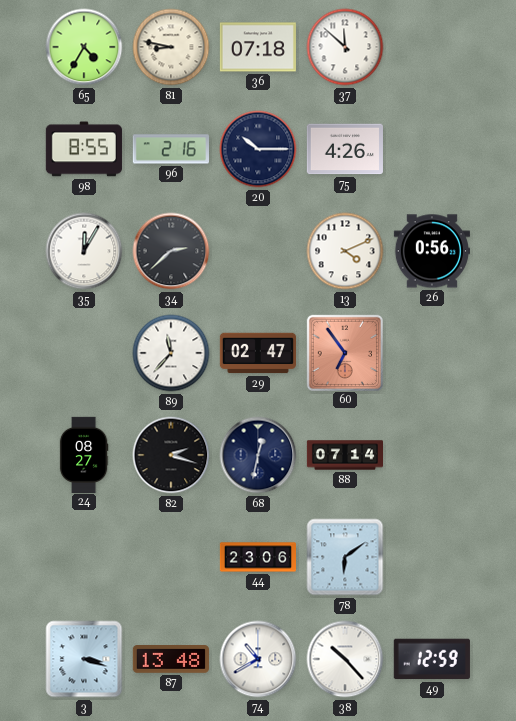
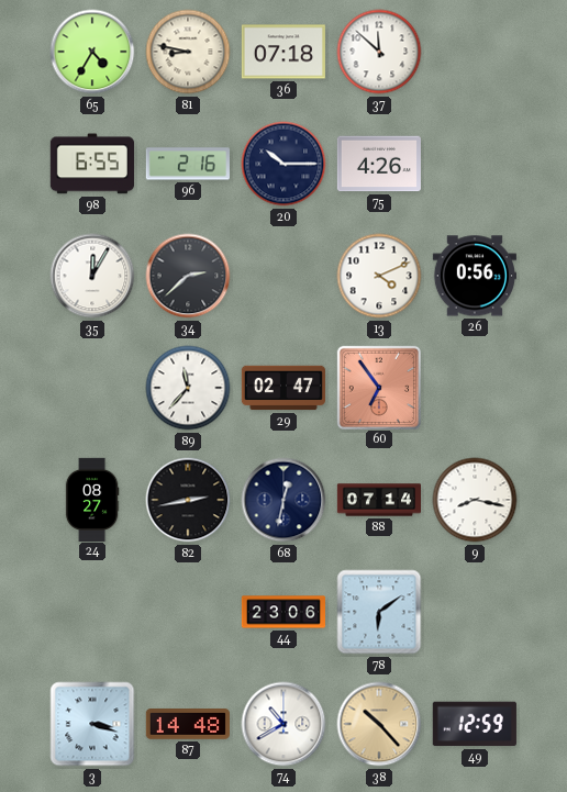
98: 8:55 -> 6:55 (92, 164)
82: 2:18 -> 2:43 (188, 500)
9: none -> 8:17 (475, 500)
87: 13:48 -> 14:48 (188, 725)
38 dial: white -> champagne (379, 724)
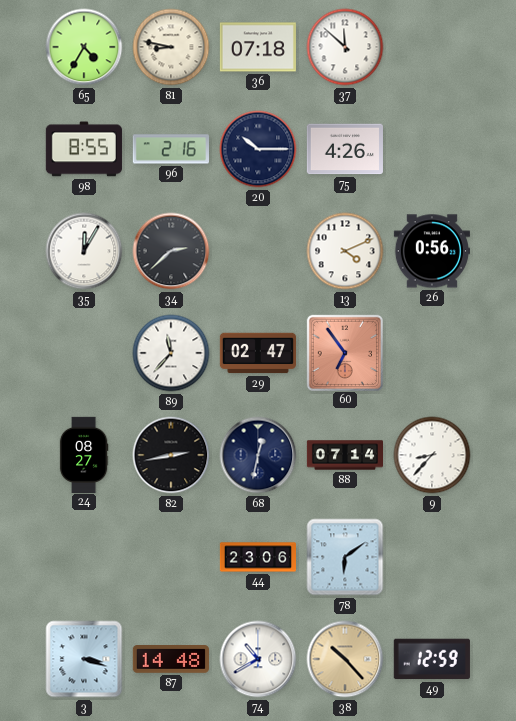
98: 6:55 -> 8:55 (84, 149)
9: 8:17 -> 8:37 (432, 455)
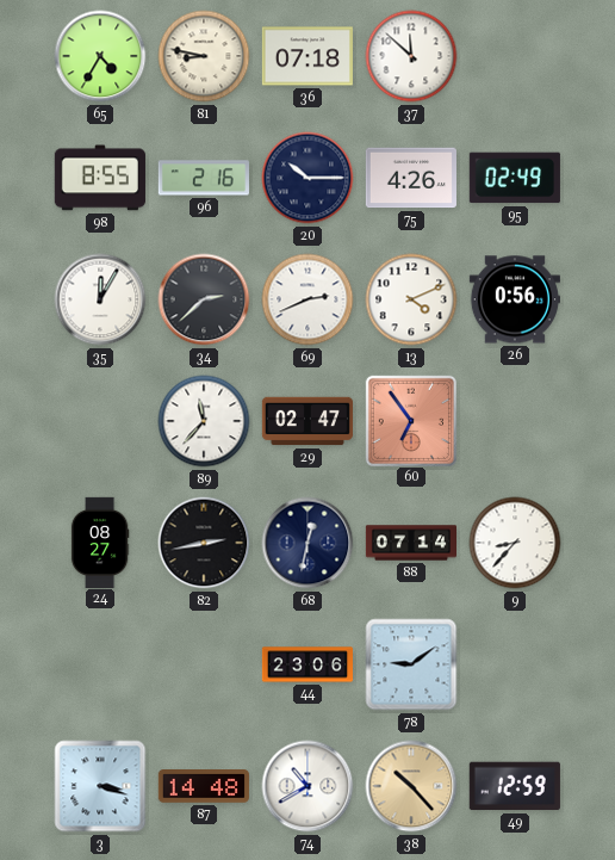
95: none -> 02:49 (515, 178)
69: none -> 2:41 (307, 299)
78: 6:09 -> 9:09 (411, 664)
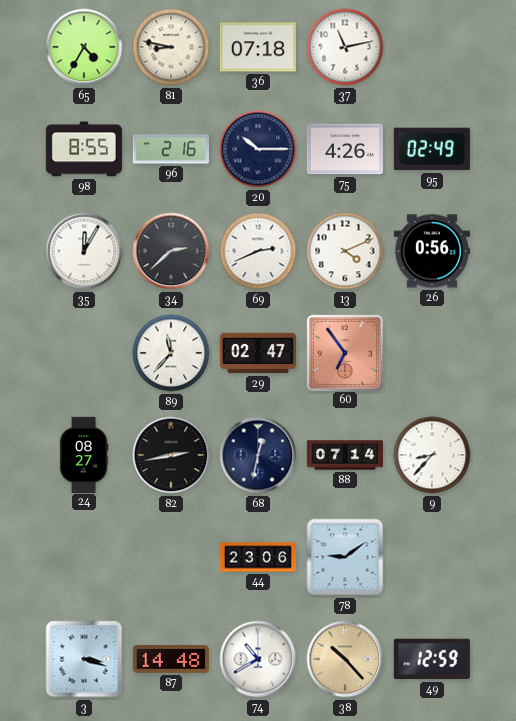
37: 11:52 -> 11:13 (345, 47)
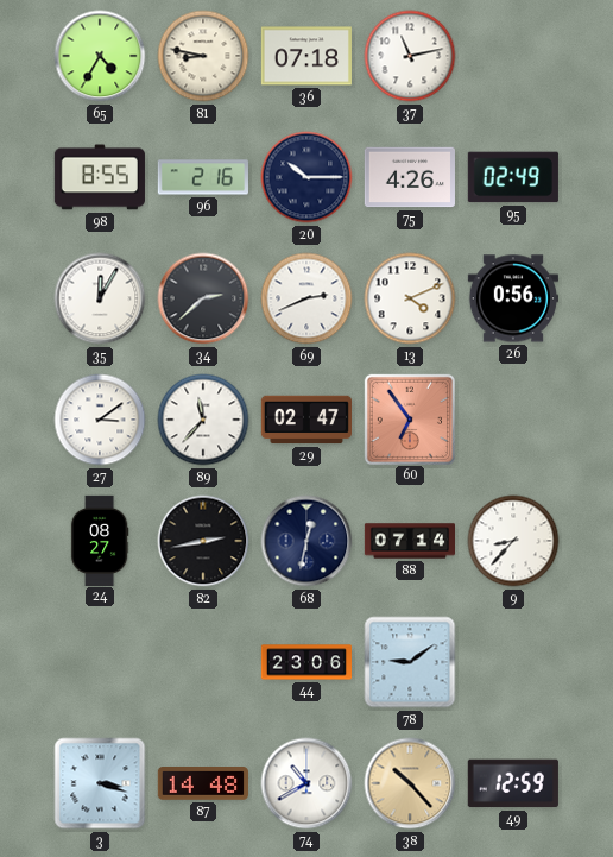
27: none -> 3:09 (100, 420)
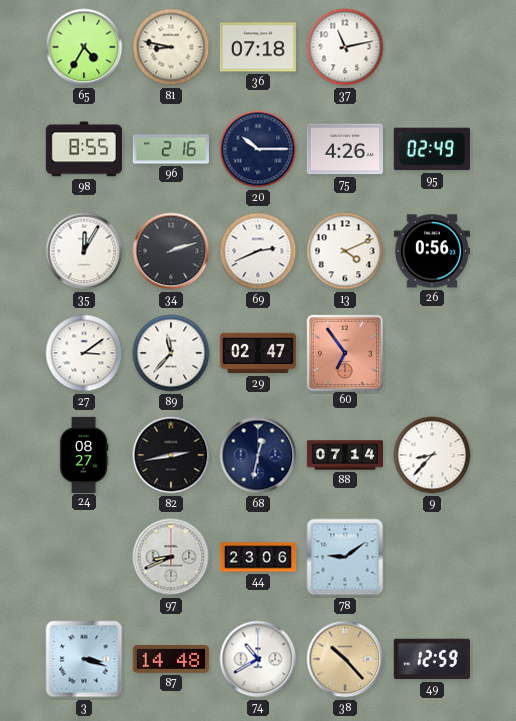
34: 2:38 -> 2:12 (171, 251)
97: none -> 8:41 (171, 557)
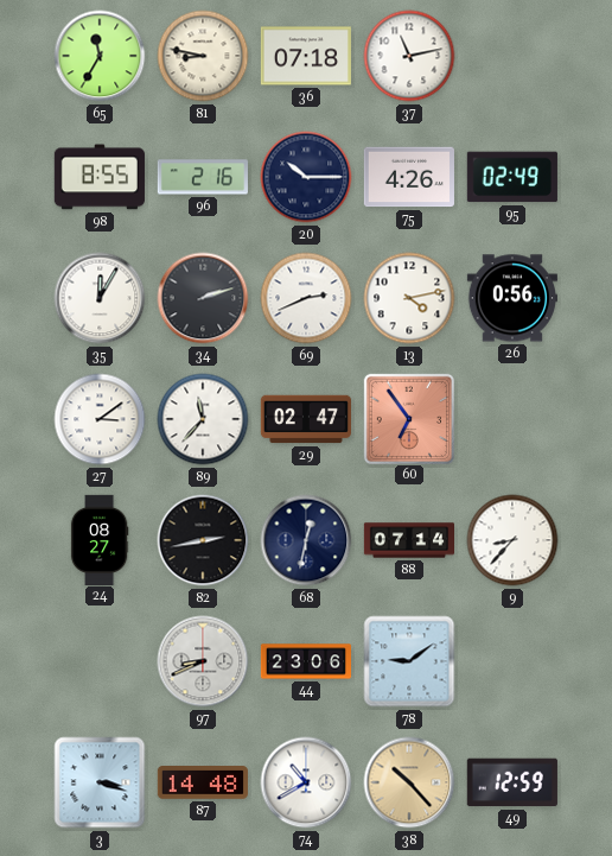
65: 4:35 -> 11:35 (100, 56)
13: 4:11 -> 4:13 (409, 298)
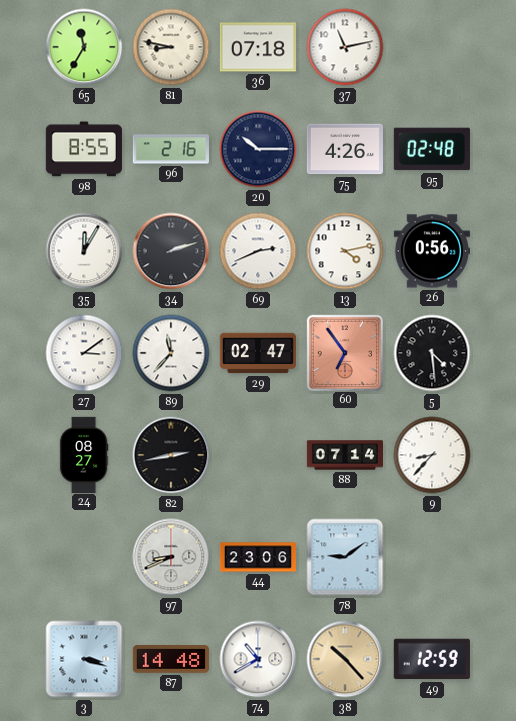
95: 02:49 -> 02:48 (432, 149)
5: none -> 4:29 (432, 353)
68: 12:32 -> none (306, 540)
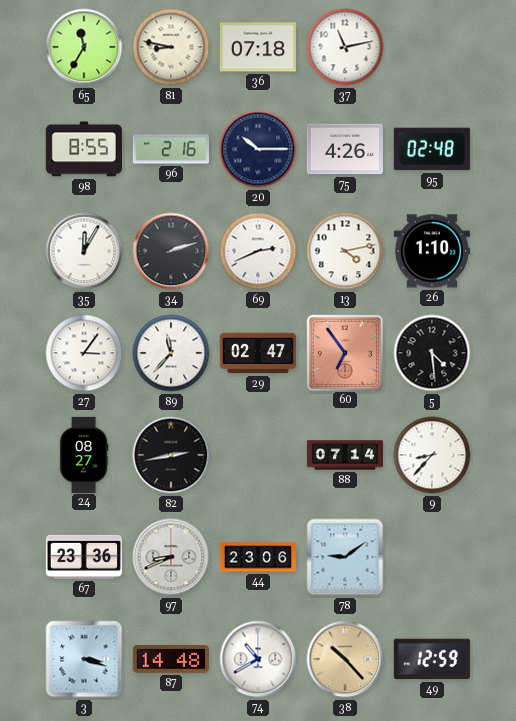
26: 0:56 -> 1:10 (432, 251)
27: 3:09 -> 3:06 (84, 353)
67: none -> 23:36 (84, 557)
